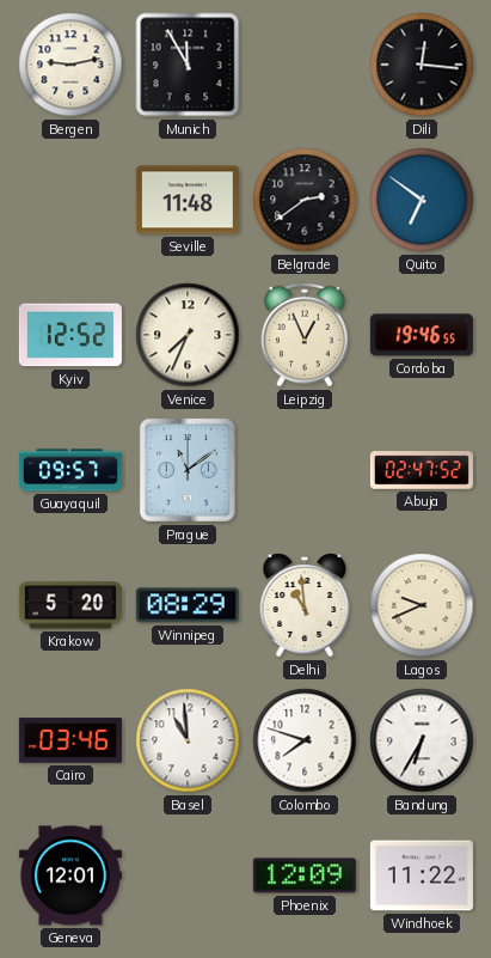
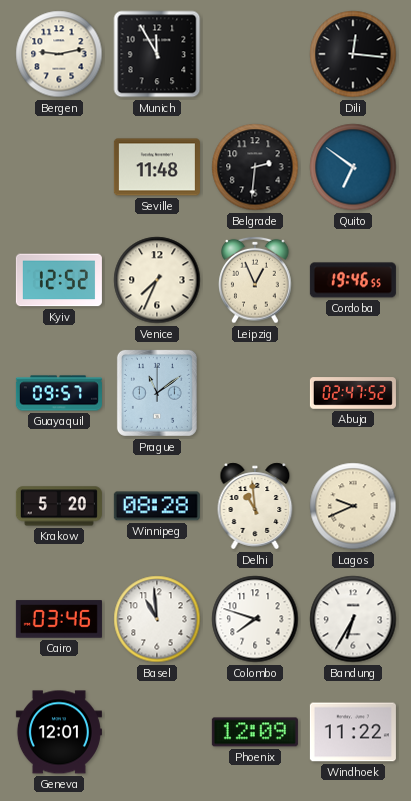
Belgrade: 2:39 -> 2:31 (255, 167)
Winnipeg: 08:29 -> 08:28 (157, 506)
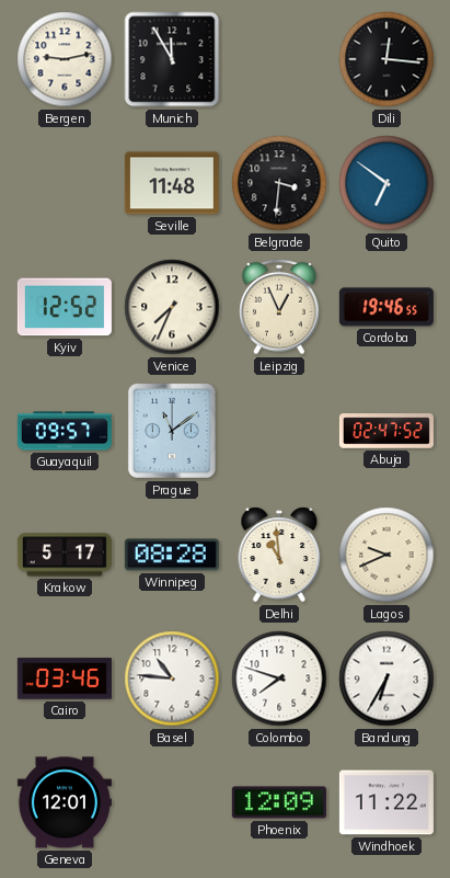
Belgrade: 2:31 -> 3:31 (279, 183)
Krakow: 5:20 -> 5:17 (65, 555)
Basel: 10:59 -> 10:46 (172, 679)
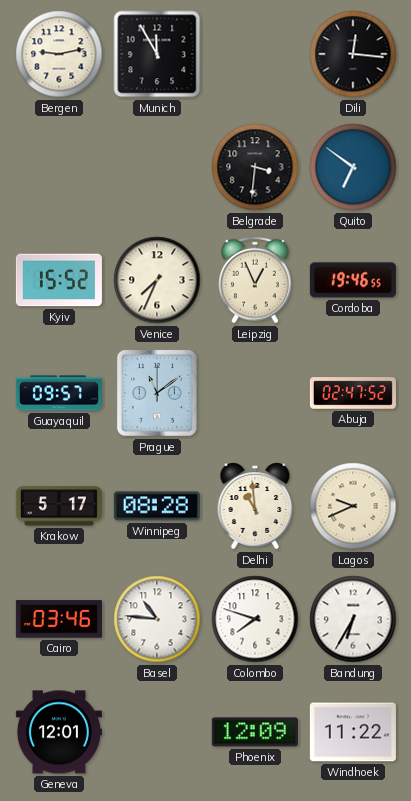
Seville: 11:48 -> none (172, 183)
Kyiv: 12:52 -> 15:52 (59, 280)
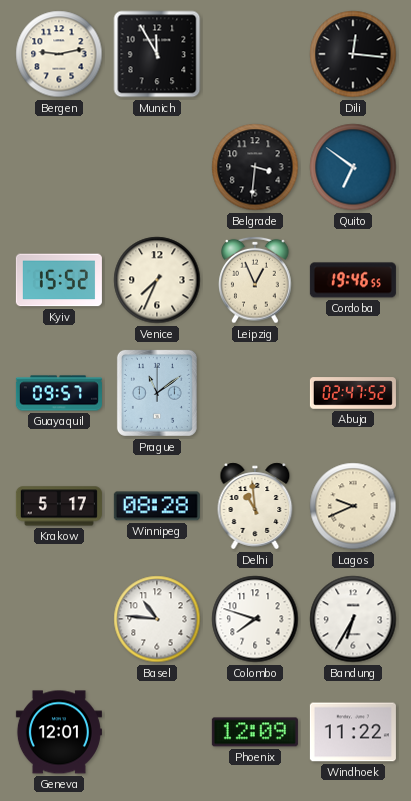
Cairo: 03:46 -> none (59, 619)
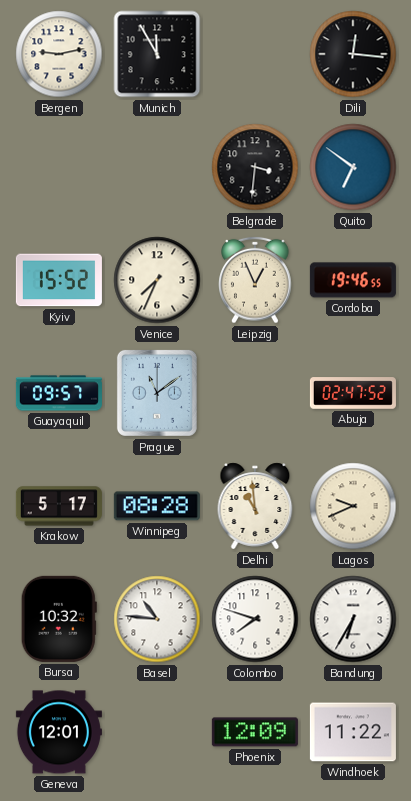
Bursa: none -> 10:32 (59, 619)
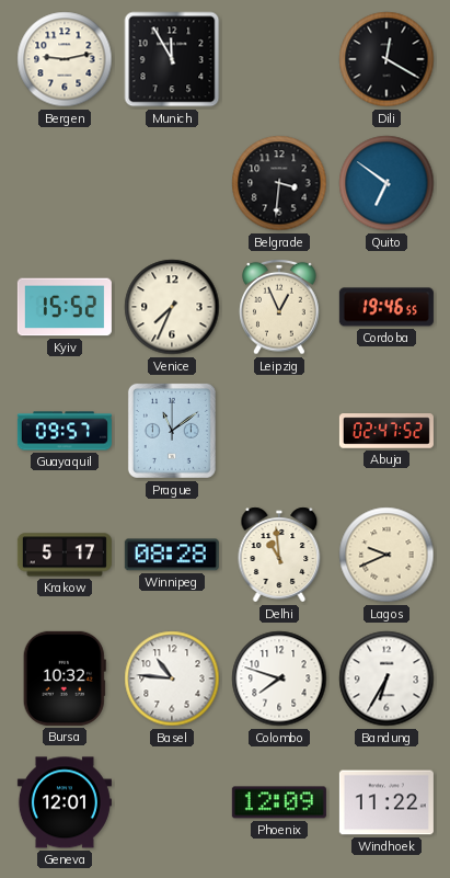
Dili: 12:16 -> 12:20 (386, 59)
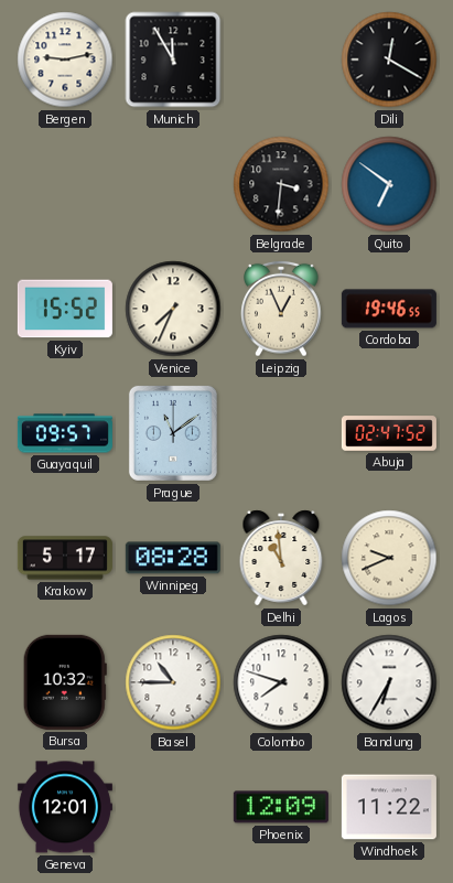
Basel: 10:46 -> 10:45 (173, 682)
